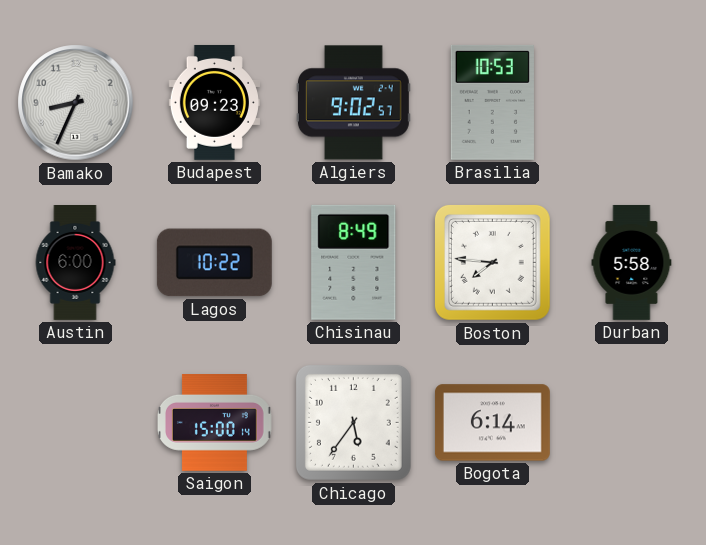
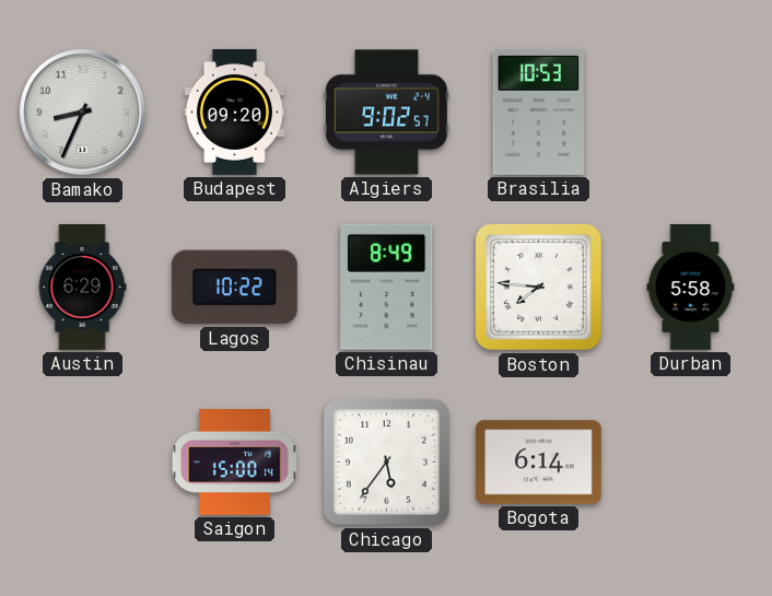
Budapest: 09:23 -> 09:20 (234, 112)
Austin: 6:00 -> 6:29 (82, 288)
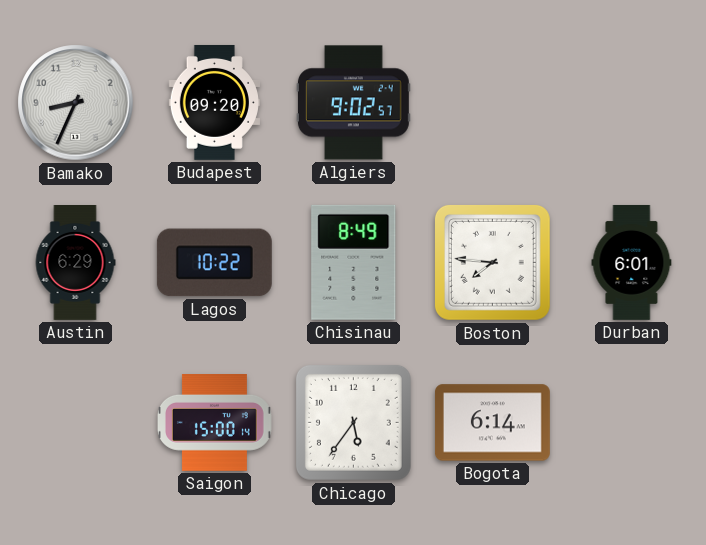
Brasilia: 10:53 -> none (538, 112)
Durban: 5:58 -> 6:01 (632, 263)
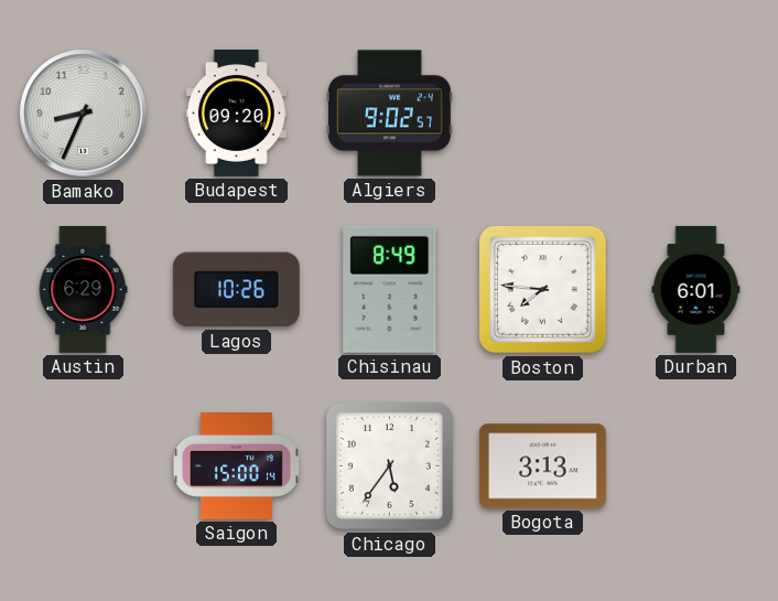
Lagos: 10:22 -> 10:26 (236, 290)
Bogota: 6:14 -> 3:13 (542, 466)
